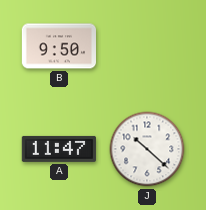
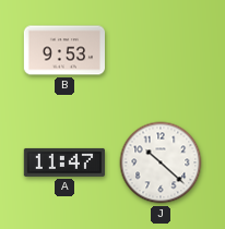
B: 9:50 -> 9:53 (63, 50)
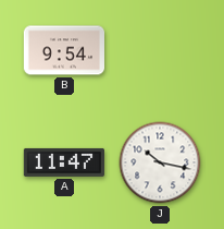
B: 9:53 -> 9:54 (63, 50)
J: 10:22 -> 10:17 (160, 162)
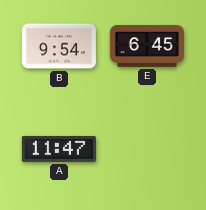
E: none -> 6:45 (146, 46)
J: 10:17 -> none (160, 162)
